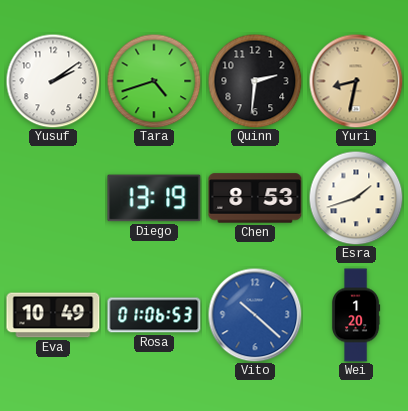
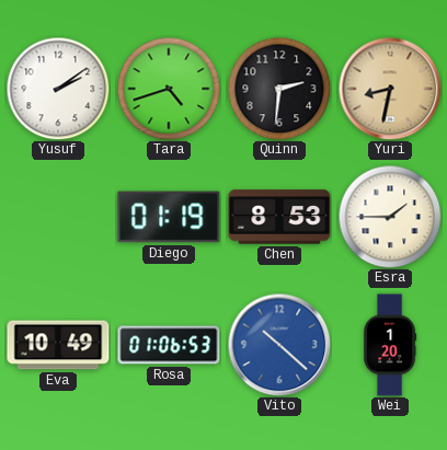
Diego: 13:19 -> 01:19 (169, 217)
Esra: 1:42 -> 1:45 (390, 217)
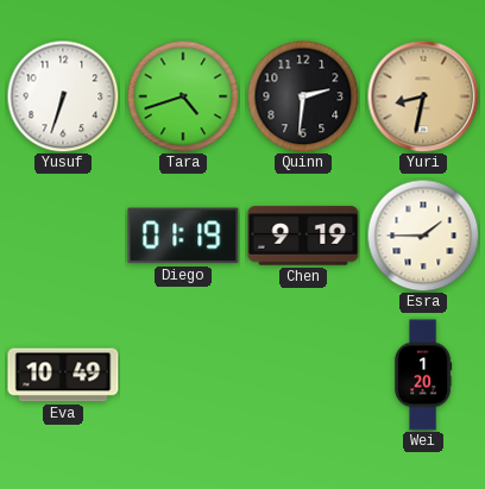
Yusuf: 2:09 -> 6:33 (63, 96)
Chen: 8:53 -> 9:19 (303, 236)
Rosa: 01:06 -> none (169, 345)
Vito: 10:22 -> none (279, 345)
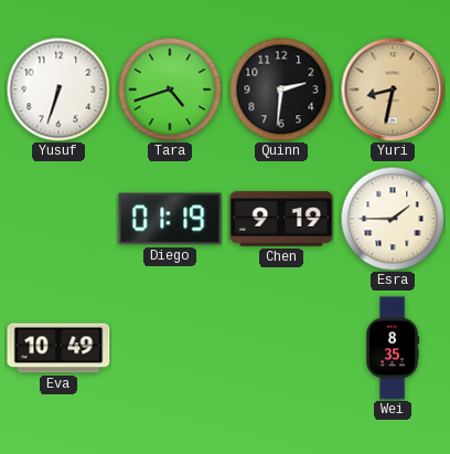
Wei: 1:20 -> 8:35 (393, 348)
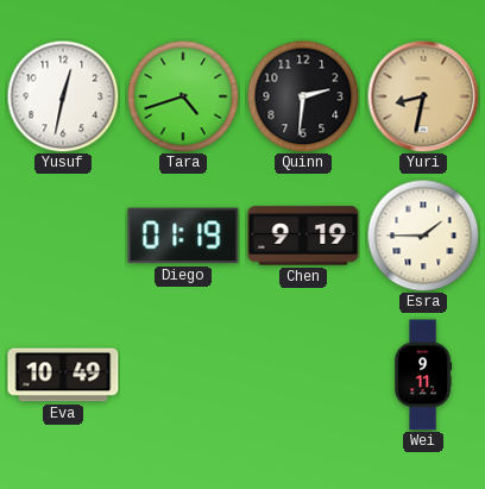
Yusuf: 6:33 -> 12:32 (63, 96)
Wei: 8:35 -> 9:11 (423, 375)
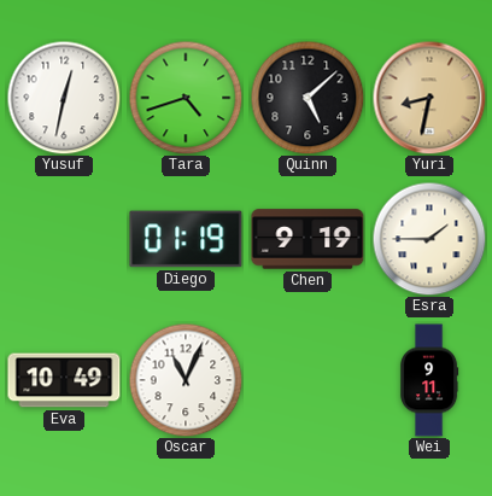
Quinn: 2:31 -> 5:08 (307, 98)
Oscar: none -> 11:04 (186, 380)
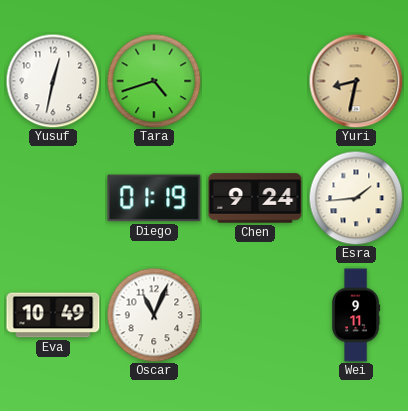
Quinn: 5:08 -> none (307, 98)
Chen: 9:19 -> 9:24 (255, 198)
Esra: 1:45 -> 1:44 (356, 198)
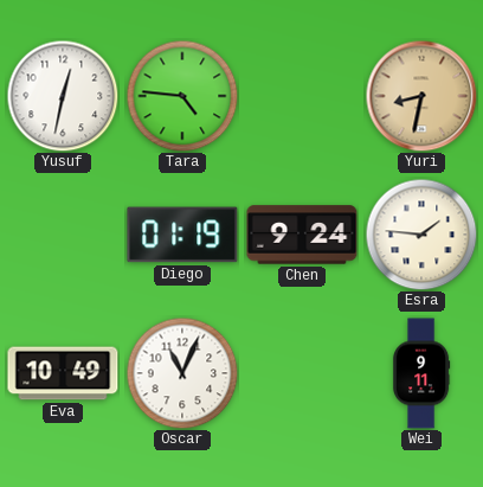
Tara: 4:42 -> 4:46 (182, 96)
Esra: 1:44 -> 1:46 (421, 235)
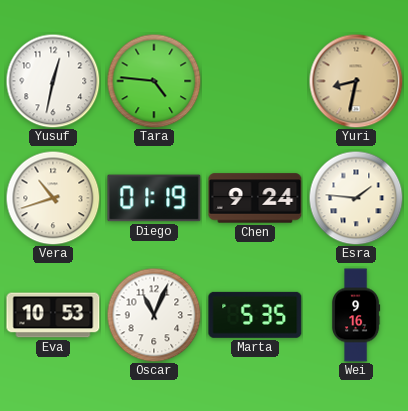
Vera: none -> 10:42 (53, 198)
Eva: 10:49 -> 10:53 (53, 315)
Marta: none -> 5:35 (255, 315)
Wei: 9:11 -> 9:16 (356, 315)
